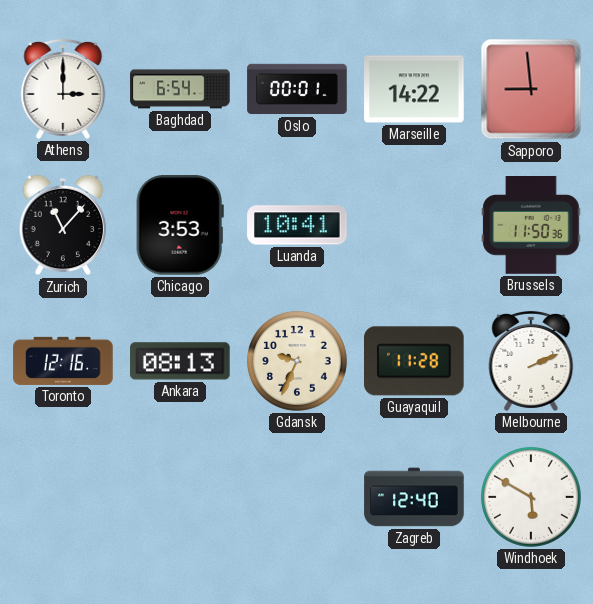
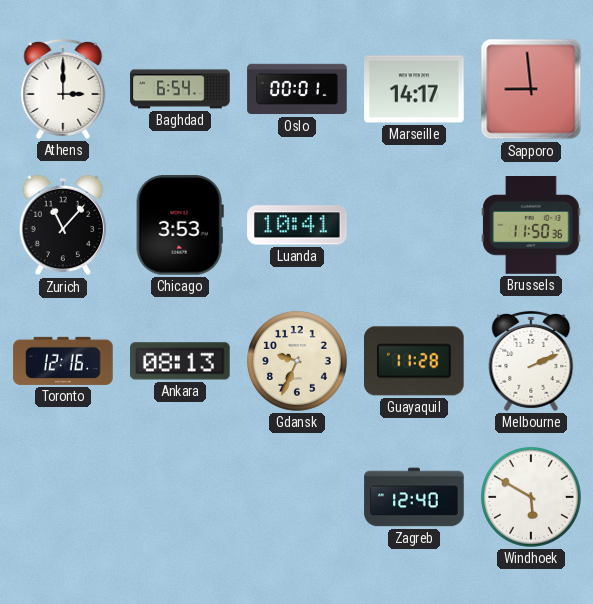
Marseille: 14:22 -> 14:17 (414, 89)
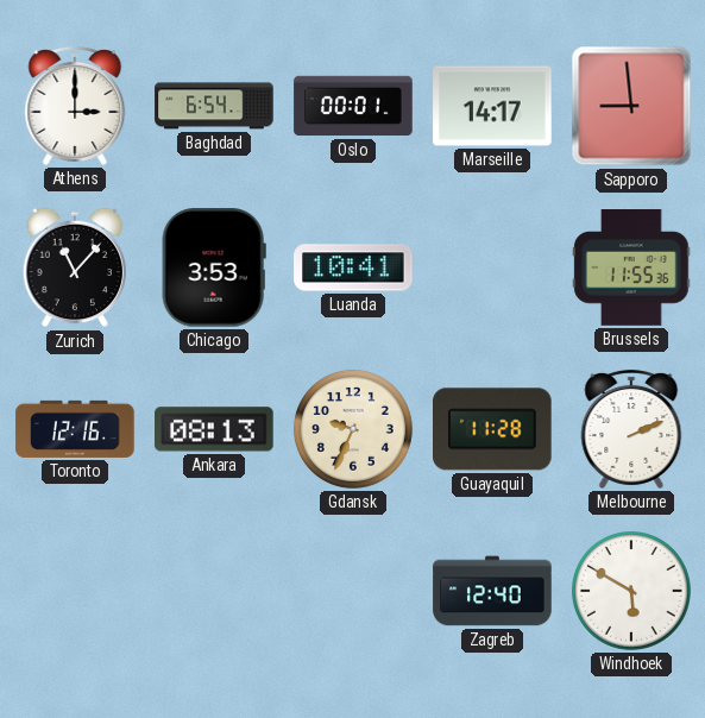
Brussels: 11:50 -> 11:55 (631, 269)
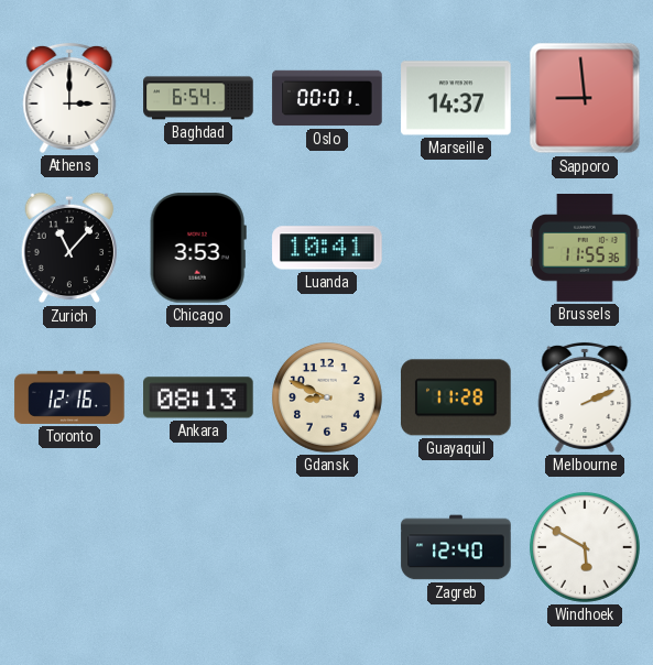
Marseille: 14:17 -> 14:37 (456, 98)
Gdansk: 9:34 -> 8:49 (327, 397)
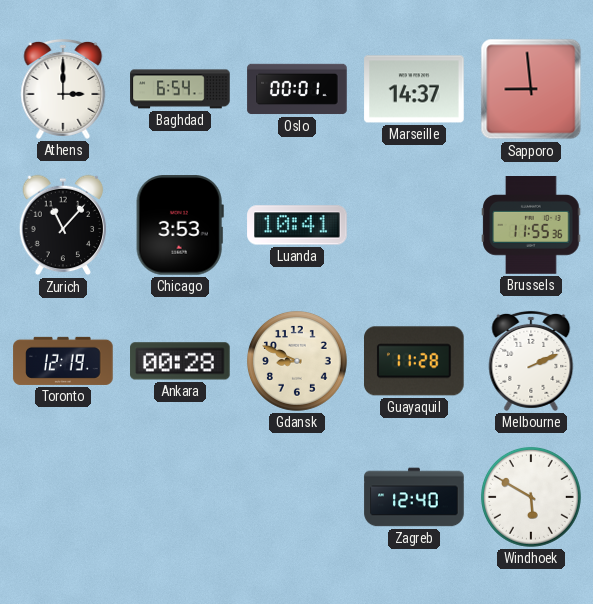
Toronto: 12:16 -> 12:19 (63, 361)
Ankara: 08:13 -> 00:28 (180, 361)
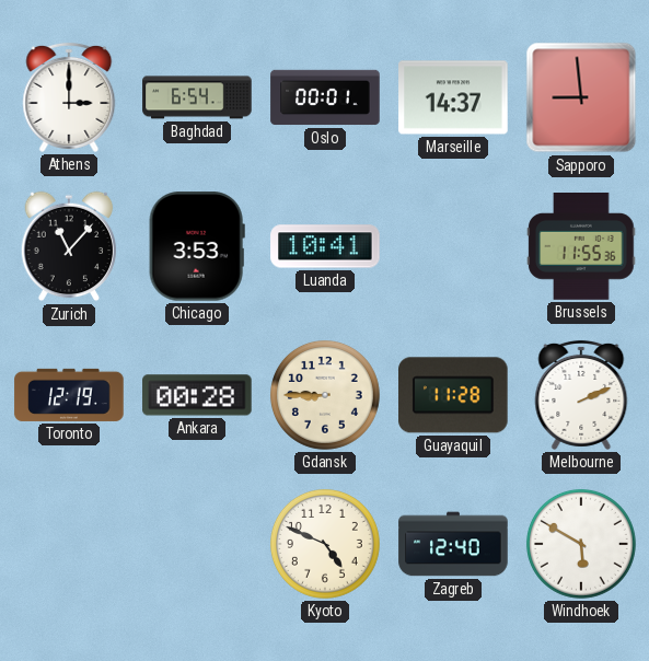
Gdansk: 8:49 -> 8:45 (325, 395)
Kyoto: none -> 4:49 (325, 544)
